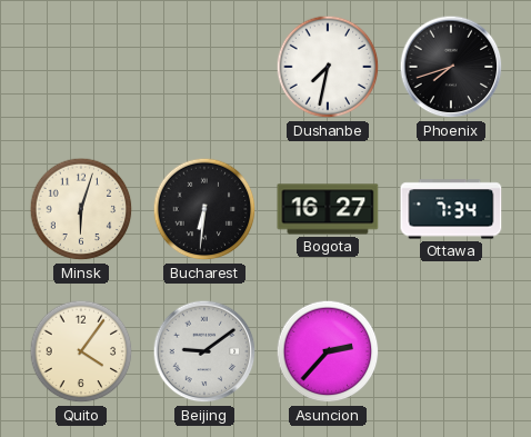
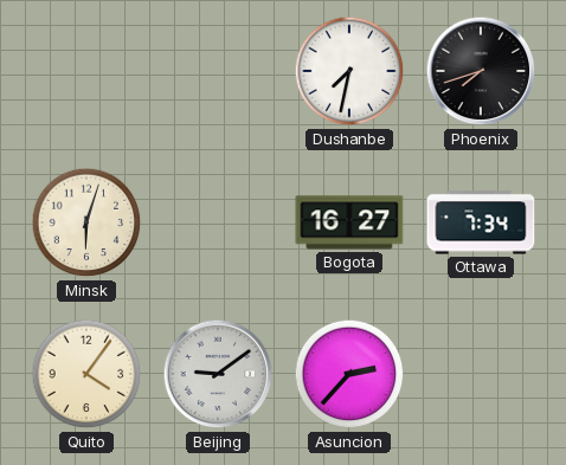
Bucharest: 6:31 -> none (204, 209)
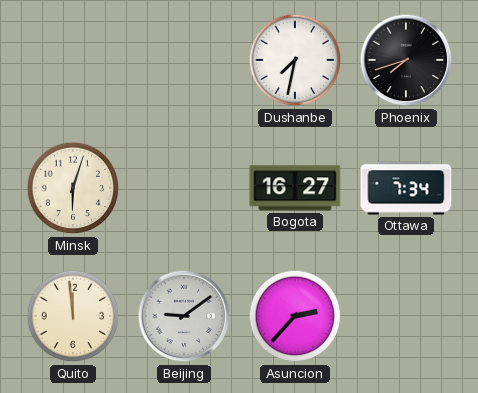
Quito: 4:06 -> 11:59 (73, 316)
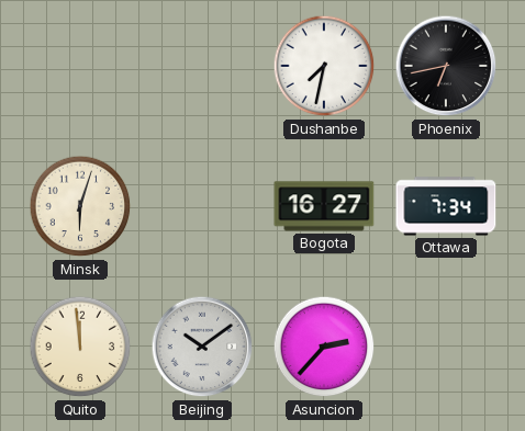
Phoenix: 7:42 -> 6:43 (446, 66)
Beijing: 9:09 -> 10:09 (202, 347)
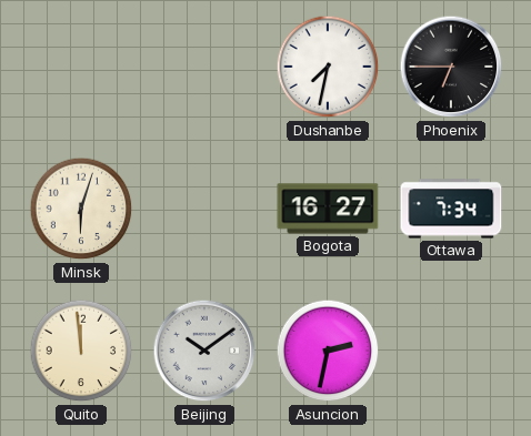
Phoenix: 6:43 -> 6:45 (451, 67)
Asuncion: 2:37 -> 2:32 (328, 351)
